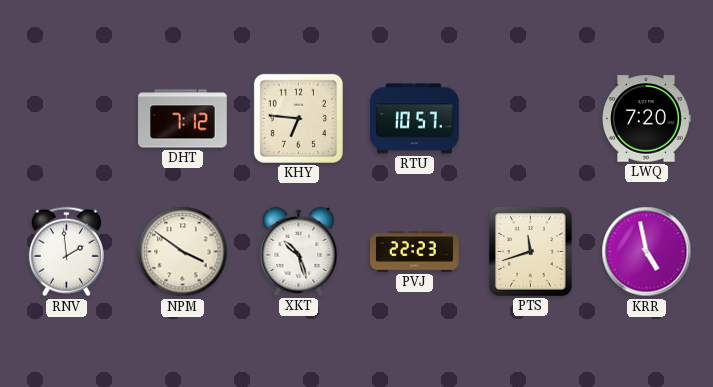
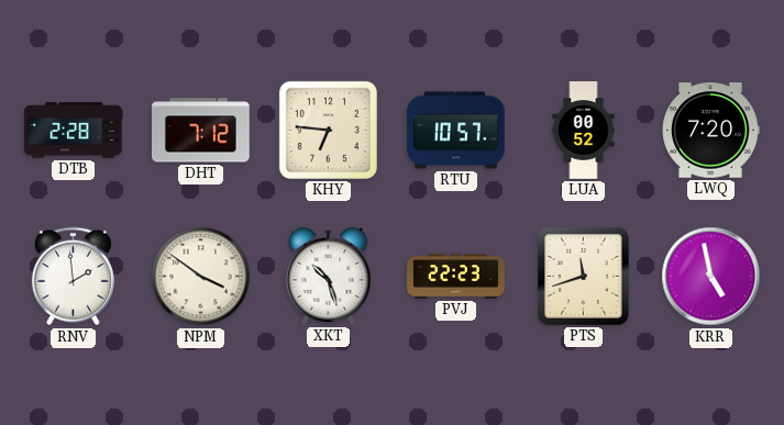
DTB: none -> 2:28 (74, 131)
LUA: none -> 00:52 (584, 131)
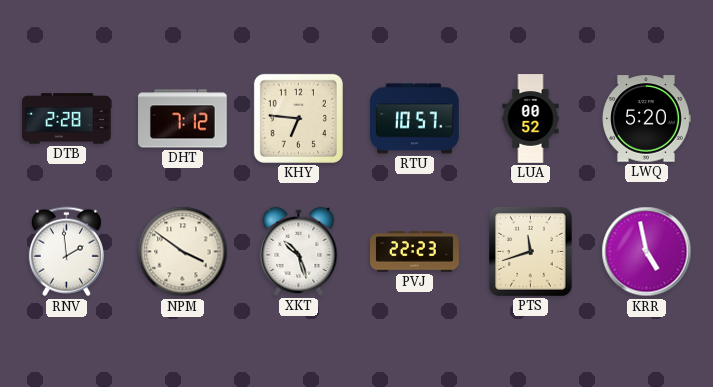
LWQ: 7:20 -> 5:20 (646, 119)
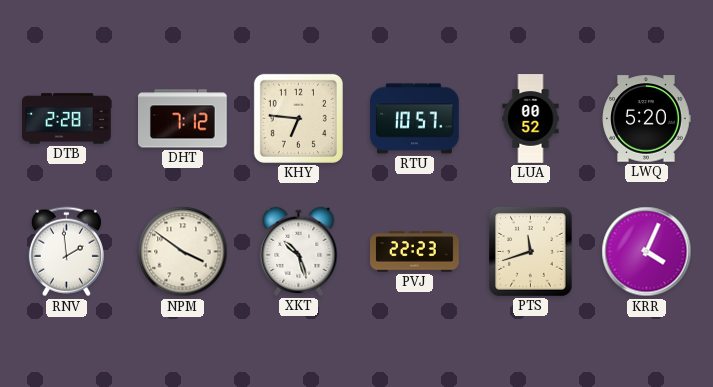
KRR: 4:58 -> 4:04 (647, 252)
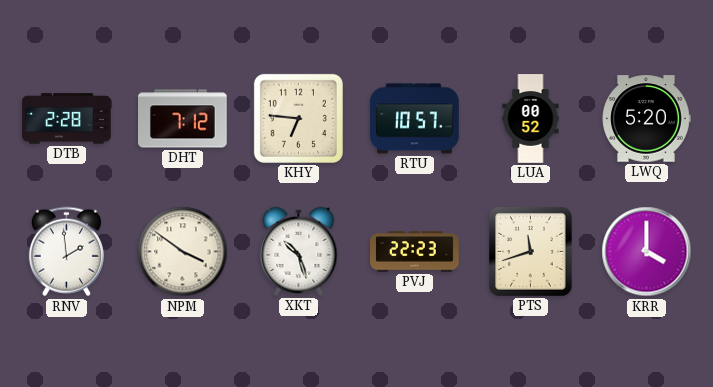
KRR: 4:04 -> 4:00 (647, 252)
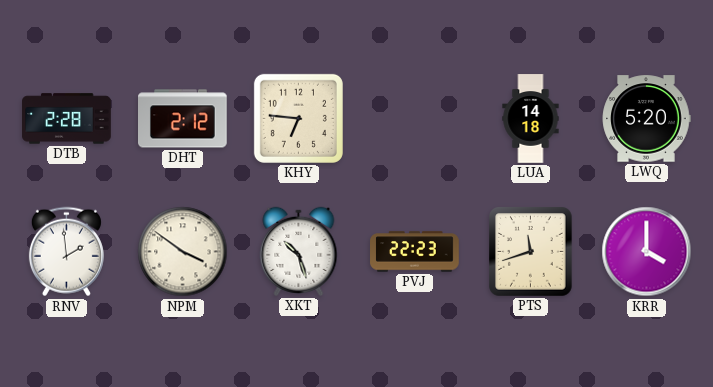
DHT: 7:12 -> 2:12 (183, 119)
RTU: 10:57 -> none (415, 119)
LUA: 00:52 -> 14:18 (531, 119)
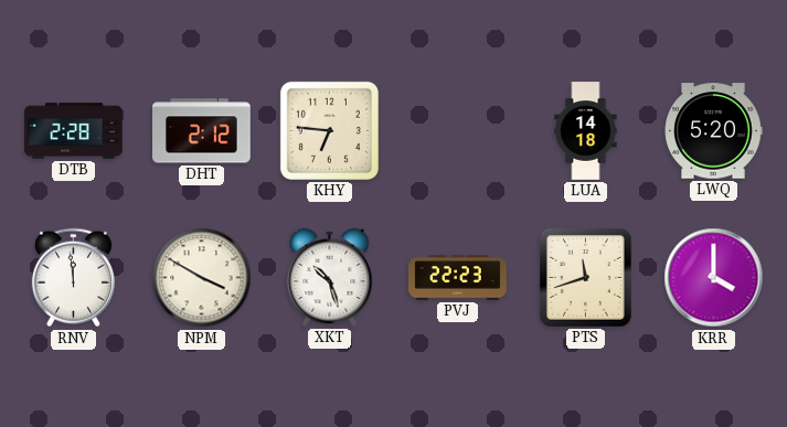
RNV: 1:59 -> 11:59 (73, 278)
NPM: 3:51 -> 3:50 (202, 278)
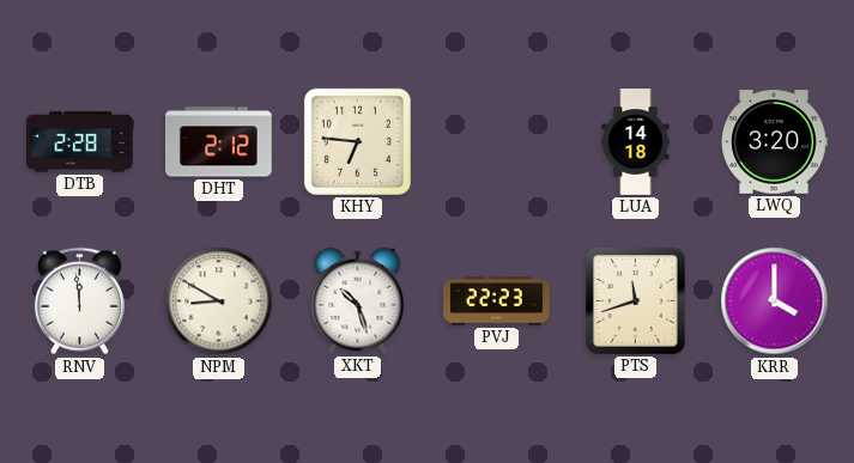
LWQ: 5:20 -> 3:20 (774, 142)
NPM: 3:50 -> 8:50 (219, 301)
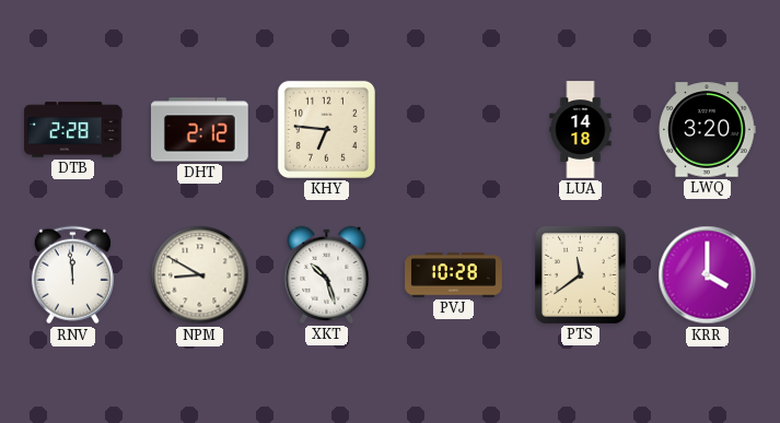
PVJ: 22:23 -> 10:28 (454, 275)
PTS: 11:42 -> 11:39 (581, 275)
